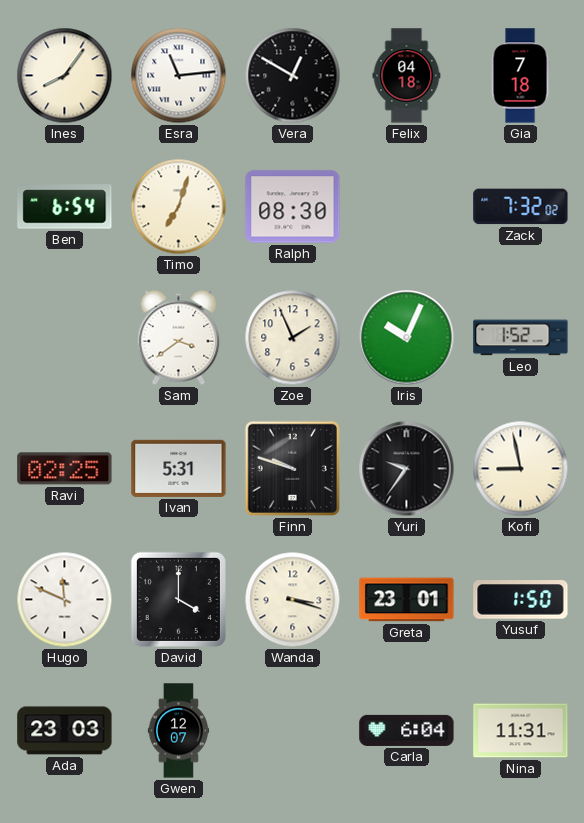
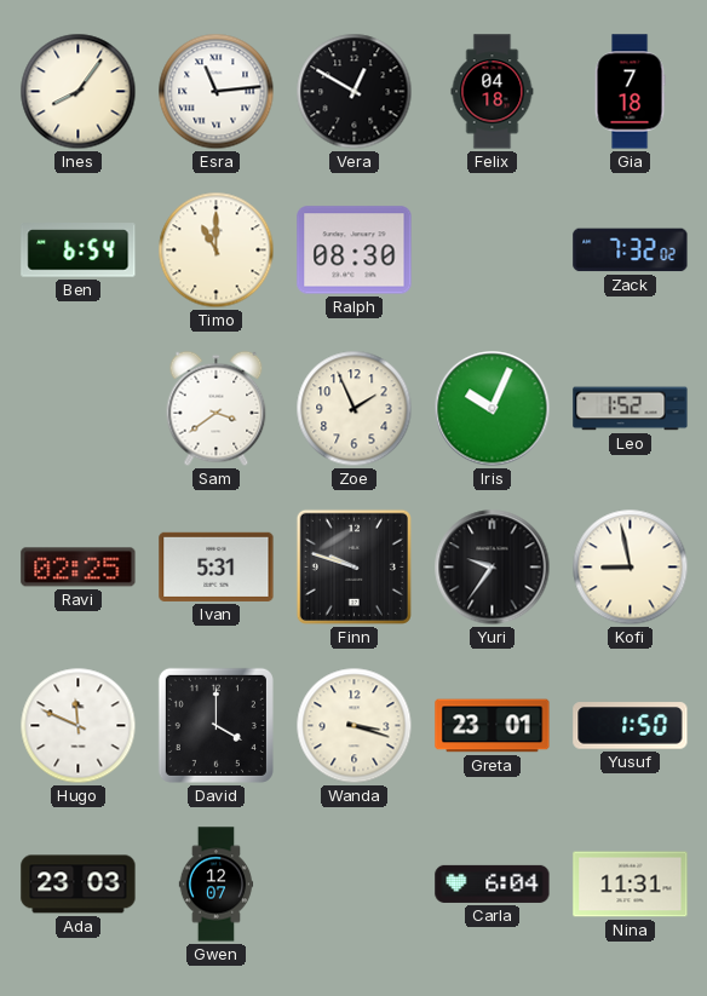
Timo: 7:03 -> 11:00 (217, 251)
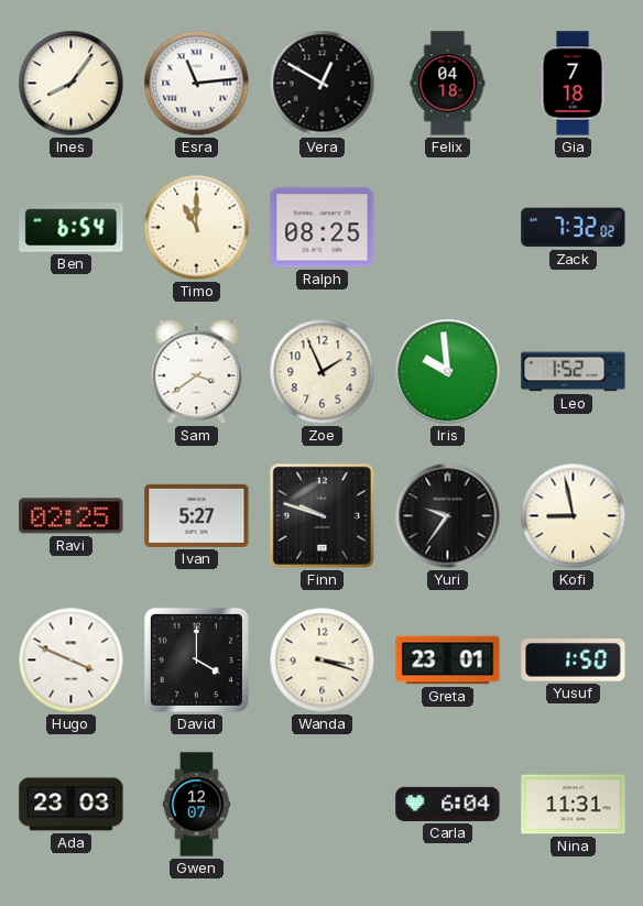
Ralph: 08:30 -> 08:25 (323, 228)
Iris: 10:04 -> 9:59 (448, 372)
Ivan: 5:31 -> 5:27 (197, 515)
Hugo: 11:49 -> 3:49 (72, 661)
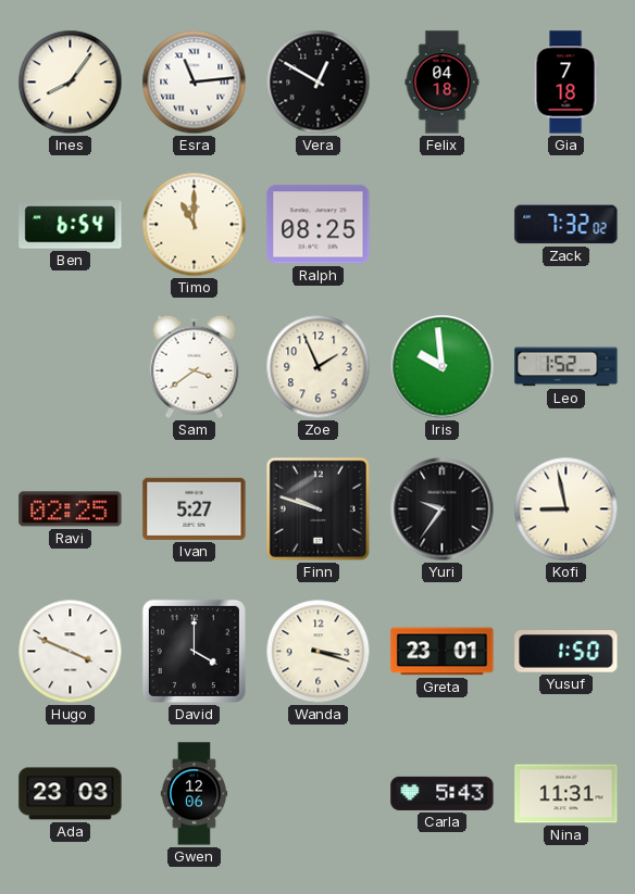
Gwen: 12:07 -> 12:06 (195, 794)
Carla: 6:04 -> 5:43 (443, 793)
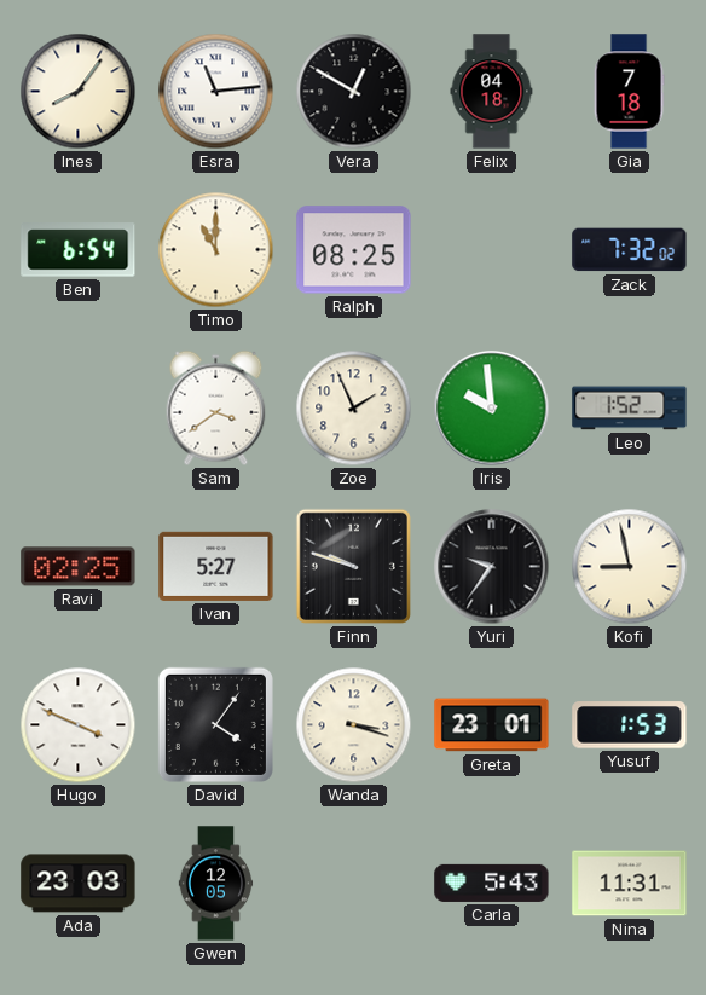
David: 4:00 -> 4:06 (215, 724)
Yusuf: 1:50 -> 1:53 (630, 725)
Gwen: 12:06 -> 12:05 (216, 884)
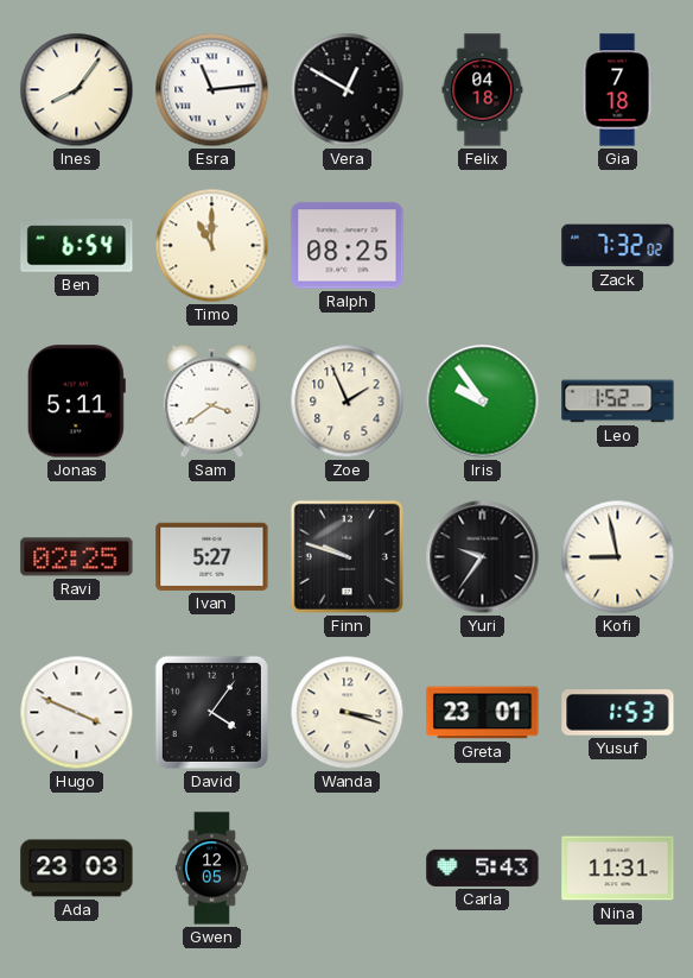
Jonas: none -> 5:11 (76, 402)
Iris: 9:59 -> 9:54 (483, 402)
